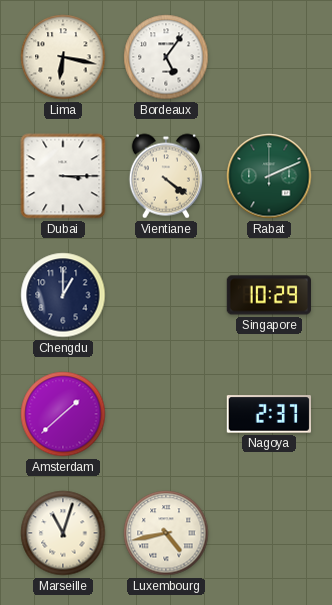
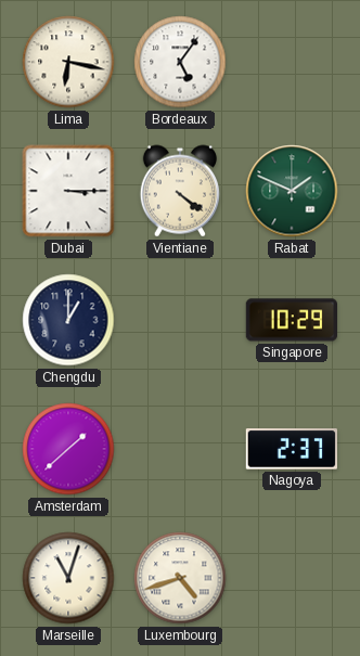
Rabat: 2:11 -> 1:49 (292, 191)
Luxembourg: 4:43 -> 4:42 (180, 578)
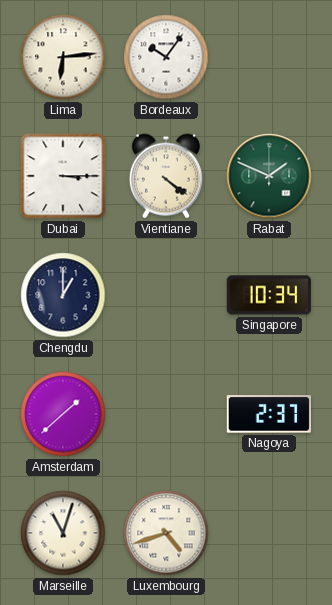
Lima: 6:17 -> 6:14 (63, 57)
Bordeaux: 5:06 -> 10:06 (166, 57)
Singapore: 10:29 -> 10:34 (268, 295)
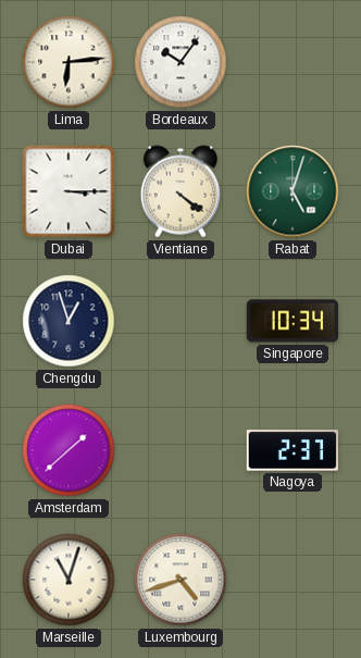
Rabat: 1:49 -> 5:03 (292, 191)
Chengdu: 1:00 -> 12:57 (69, 321)
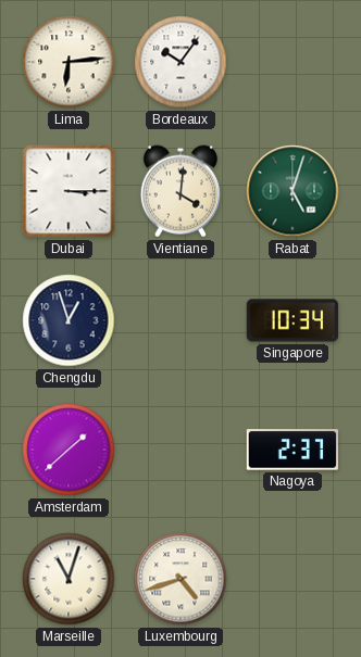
Vientiane: 4:21 -> 4:01 (179, 191)
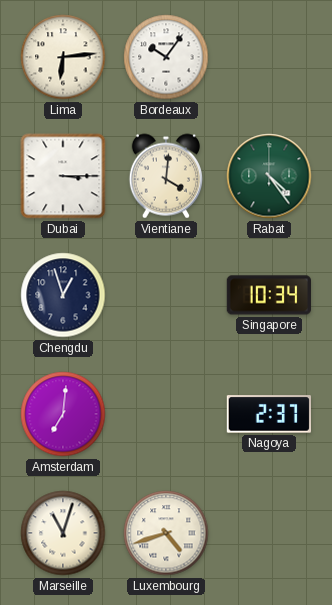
Rabat: 5:03 -> 4:24 (269, 176)
Amsterdam: 1:38 -> 7:01 (63, 414)
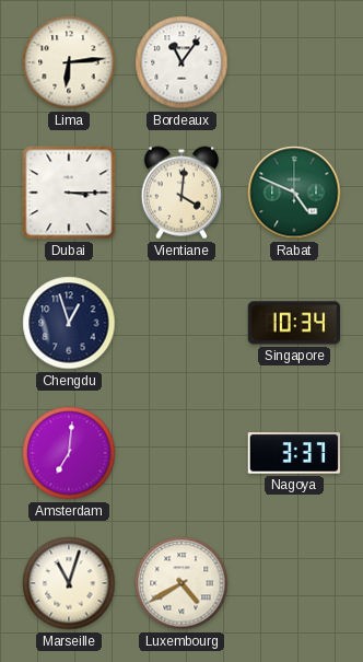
Bordeaux: 10:06 -> 11:06 (181, 62)
Rabat: 4:24 -> 4:49 (294, 193)
Nagoya: 2:37 -> 3:37 (293, 453)
Luxembourg: 4:42 -> 4:40 (181, 583)
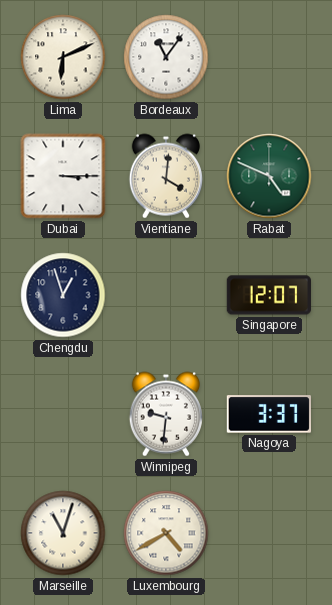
Lima: 6:14 -> 6:11 (63, 57)
Singapore: 10:34 -> 12:07 (268, 295)
Amsterdam: 7:01 -> none (69, 453)
Winnipeg: none -> 9:31 (165, 414)
